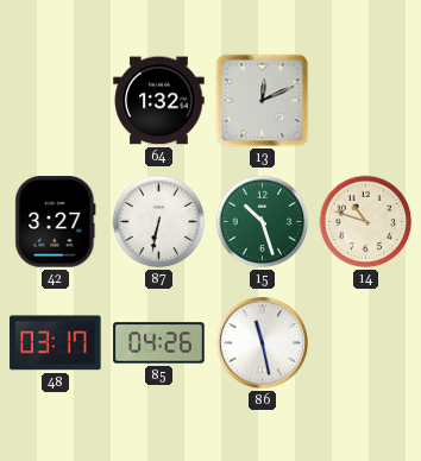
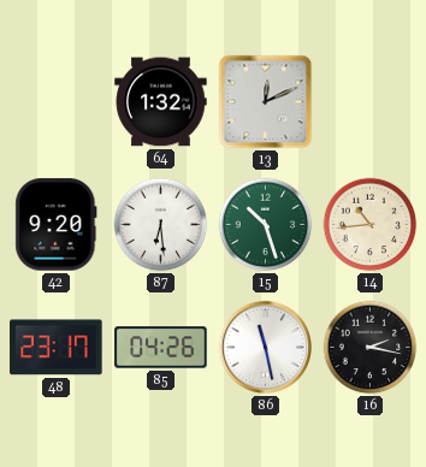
42: 3:27 -> 9:20 (57, 225)
87: 6:32 -> 6:29 (161, 225)
14: 10:48 -> 10:44 (371, 225)
48: 03:17 -> 23:17 (57, 348)
16: none -> 2:17 (371, 348)
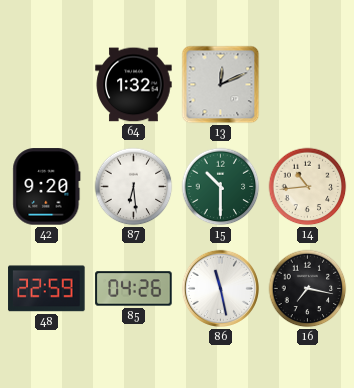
15: 10:27 -> 10:30 (221, 187)
48: 23:17 -> 22:59 (47, 289)
16: 2:17 -> 7:17 (308, 289)
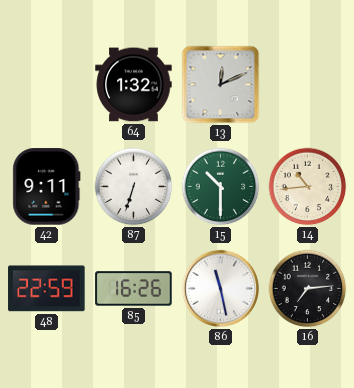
42: 9:20 -> 9:11 (47, 187)
87: 6:29 -> 6:33 (134, 187)
85: 04:26 -> 16:26 (134, 289)
16: 7:17 -> 7:14 (308, 289)
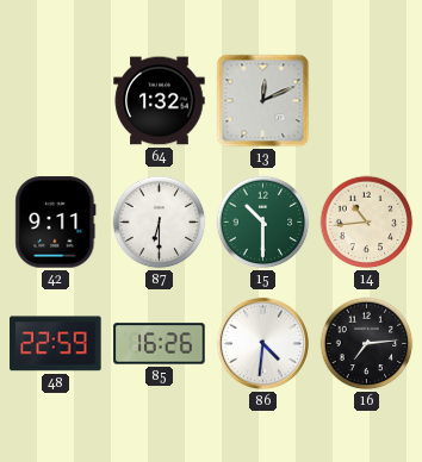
87: 6:33 -> 6:30 (160, 223)
86: 11:28 -> 4:31 (262, 343)
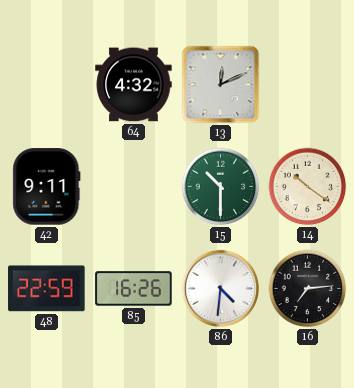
64: 1:32 -> 4:32 (134, 85)
87: 6:30 -> none (160, 223)
14: 10:44 -> 10:21 (308, 187)
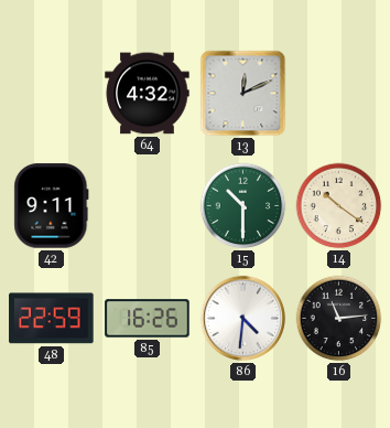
16: 7:14 -> 11:14 (339, 319)
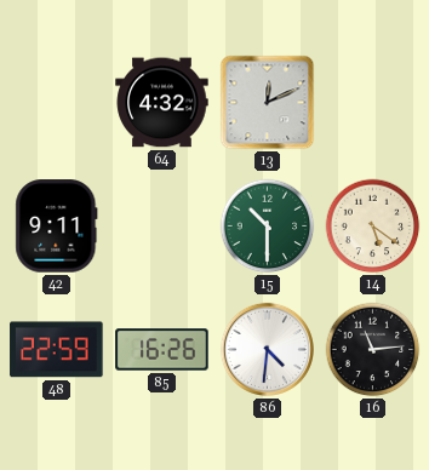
14: 10:21 -> 5:21 (373, 227)
